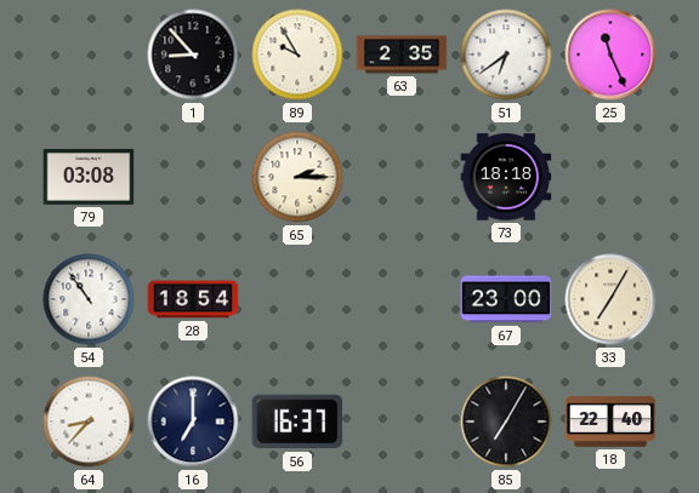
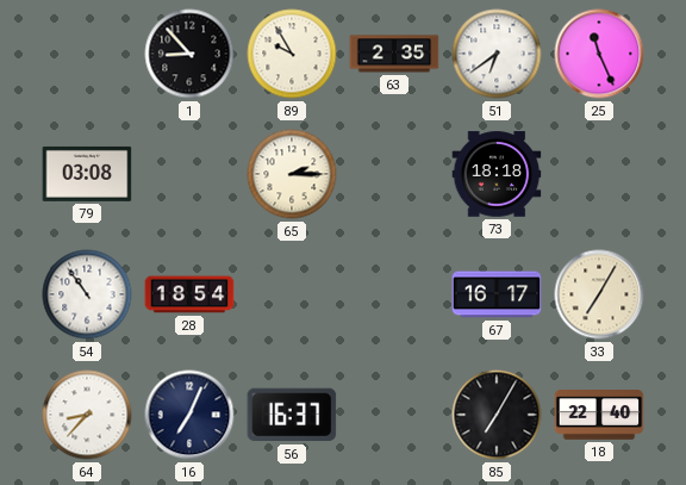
67: 23:00 -> 16:17 (497, 294)
16: 7:00 -> 7:04 (189, 415)
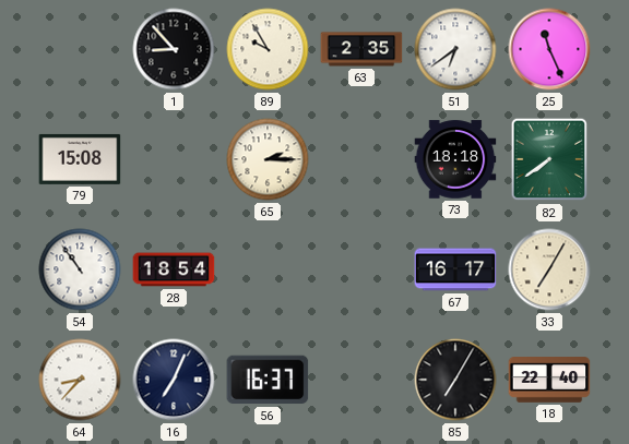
79: 03:08 -> 15:08 (80, 159)
82: none -> 7:39 (549, 159)
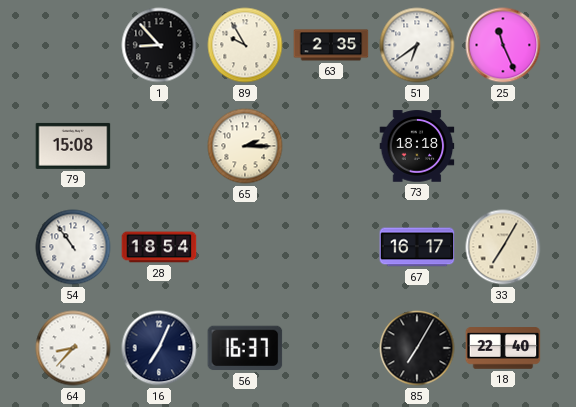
82: 7:39 -> none (549, 159)
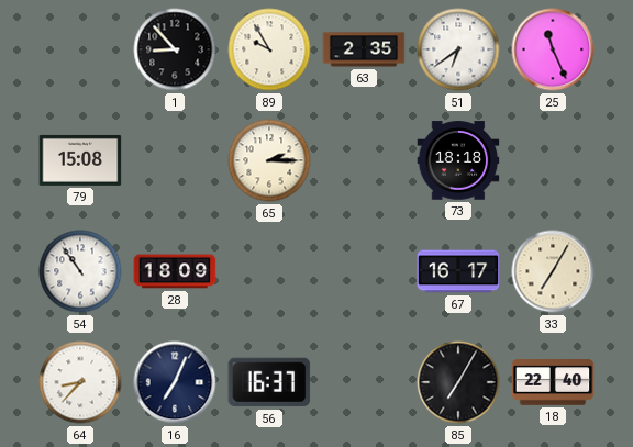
28: 18:54 -> 18:09 (175, 271)
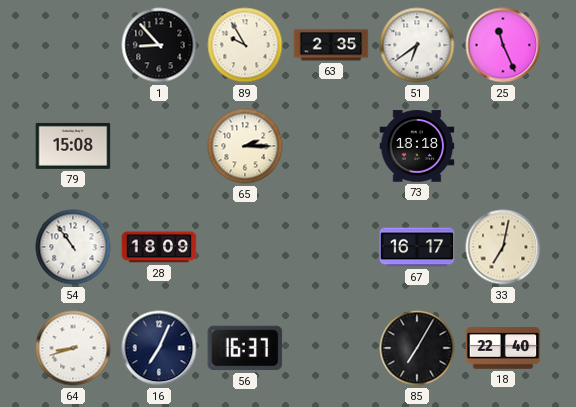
33: 7:05 -> 7:02 (503, 247)
64: 8:37 -> 8:42 (73, 348)
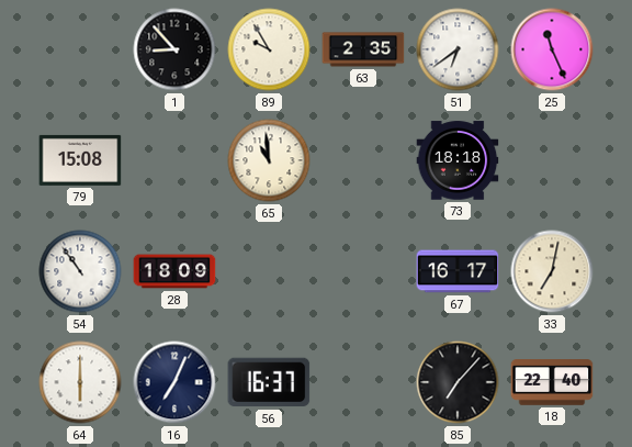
65: 2:15 -> 10:59 (269, 160)
64: 8:42 -> 6:00 (80, 382)
85: 7:05 -> 7:07 (458, 382)
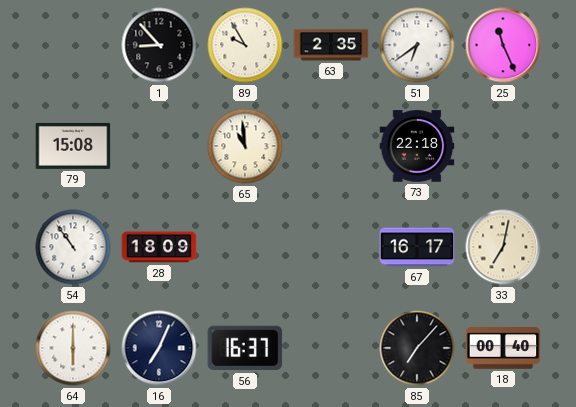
73: 18:18 -> 22:18 (417, 146)
18: 22:40 -> 00:40 (503, 348)
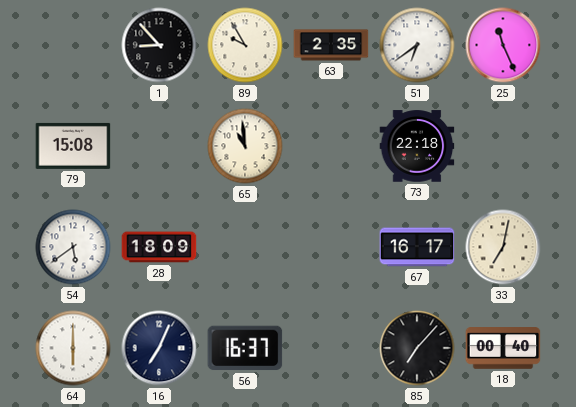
54: 10:54 -> 5:39 (73, 247)
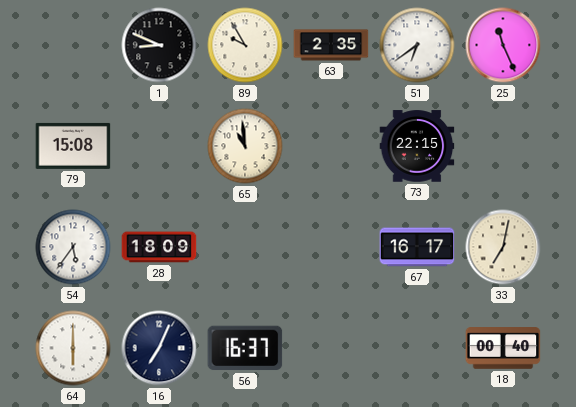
1: 8:53 -> 8:49 (159, 45)
73: 22:18 -> 22:15 (417, 146)
54: 5:39 -> 5:36 (73, 247)
85: 7:07 -> none (417, 348)
